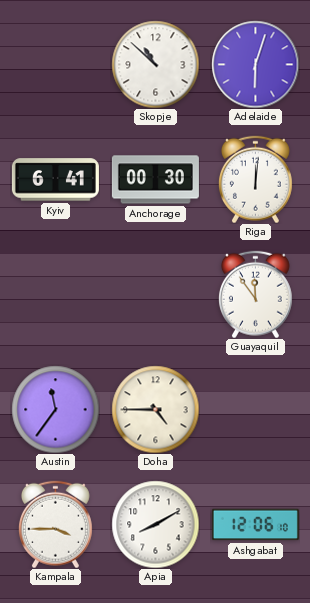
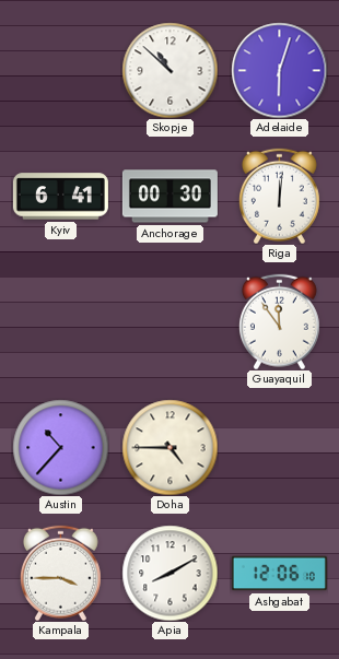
Austin: 11:36 -> 10:37 (60, 447)
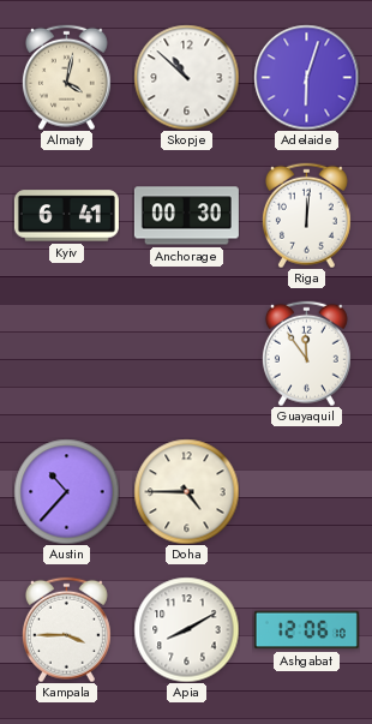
Almaty: none -> 4:02 (66, 77)
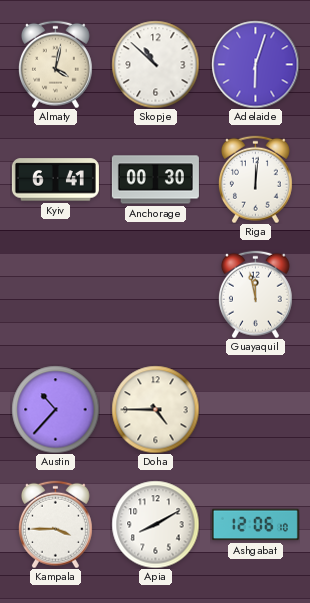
Guayaquil: 11:54 -> 11:58 (255, 294)
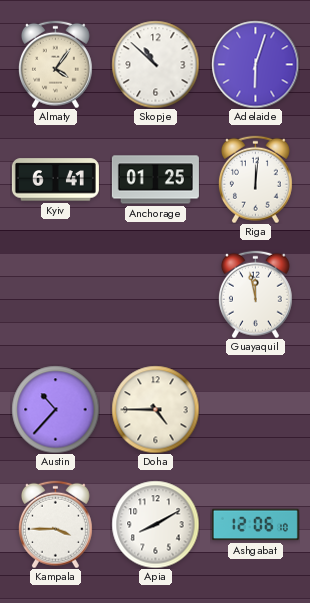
Almaty: 4:02 -> 4:06 (55, 64)
Anchorage: 00:30 -> 01:25 (155, 180)
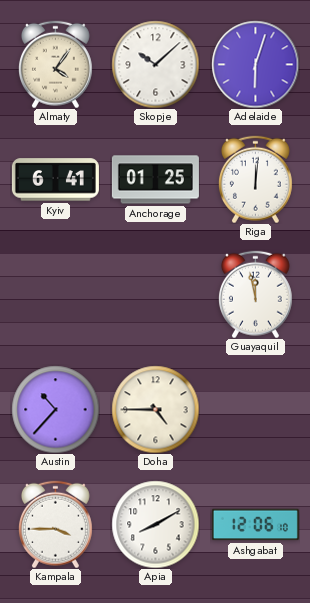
Skopje: 10:52 -> 10:08 (155, 64)
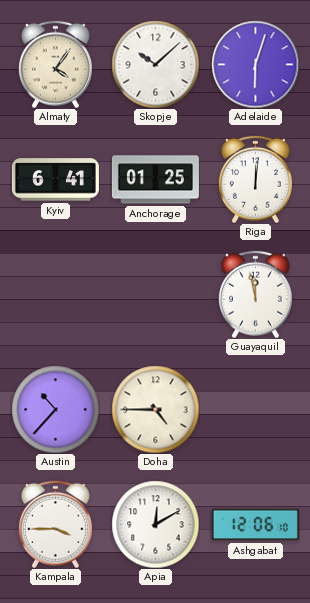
Apia: 8:10 -> 12:10 (155, 524)
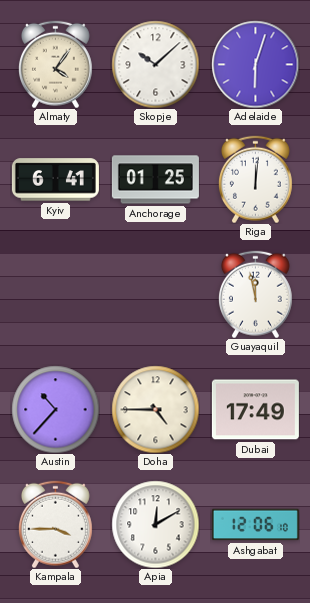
Dubai: none -> 17:49 (255, 410)
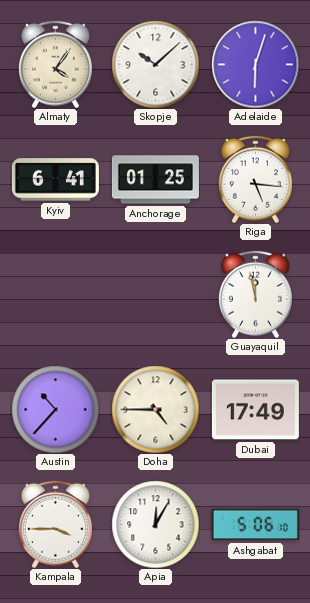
Riga: 12:01 -> 5:16 (255, 179)
Apia: 12:10 -> 12:05 (155, 524)
Ashgabat: 12:06 -> 5:06 (255, 525)
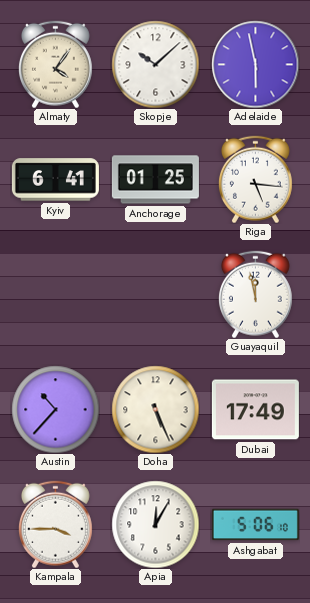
Adelaide: 6:03 -> 5:58 (255, 64)
Doha: 4:45 -> 5:26 (155, 409)
